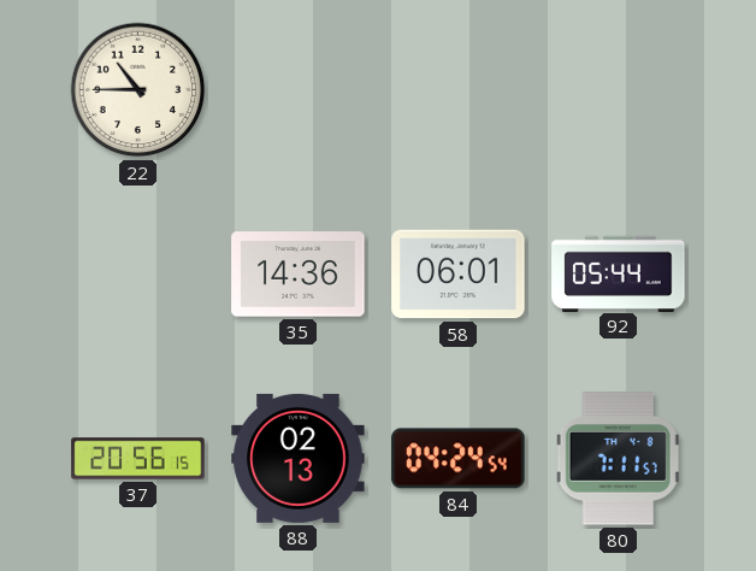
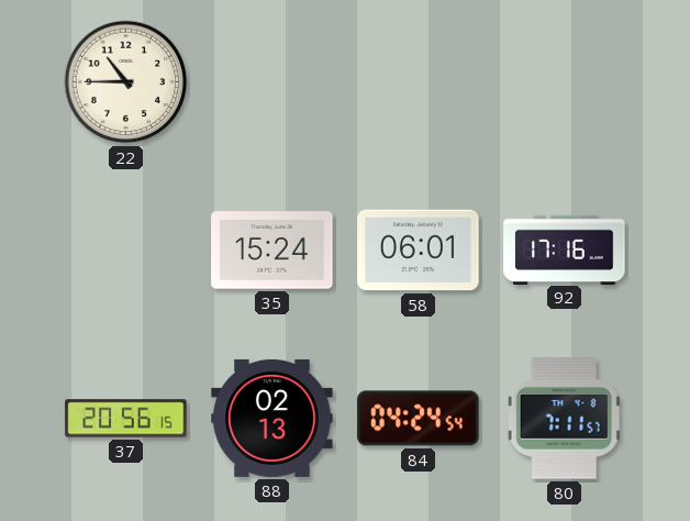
35: 14:36 -> 15:24 (272, 251)
92: 05:44 -> 17:16 (565, 250)
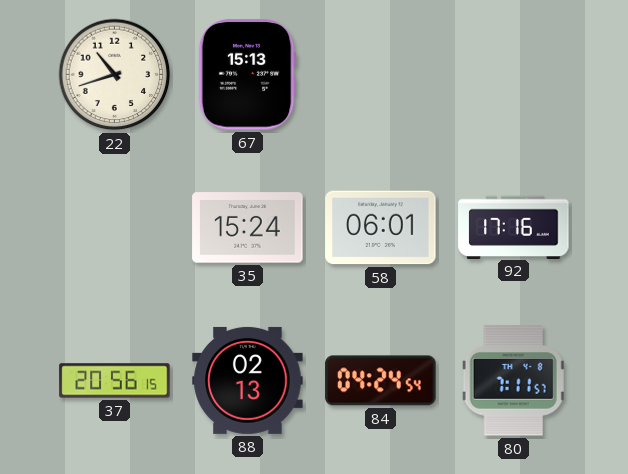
22: 10:45 -> 10:42 (115, 75)
67: none -> 15:13 (247, 75)
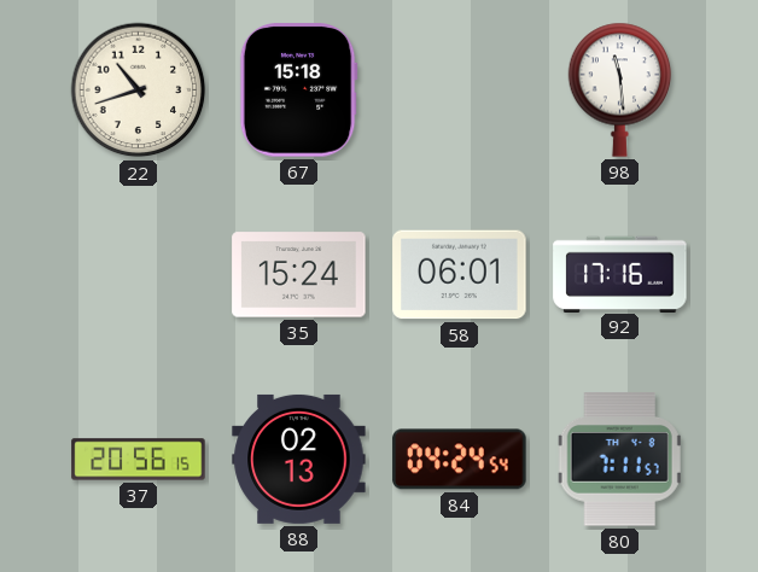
67: 15:13 -> 15:18 (298, 91)
98: none -> 11:29 (620, 89)
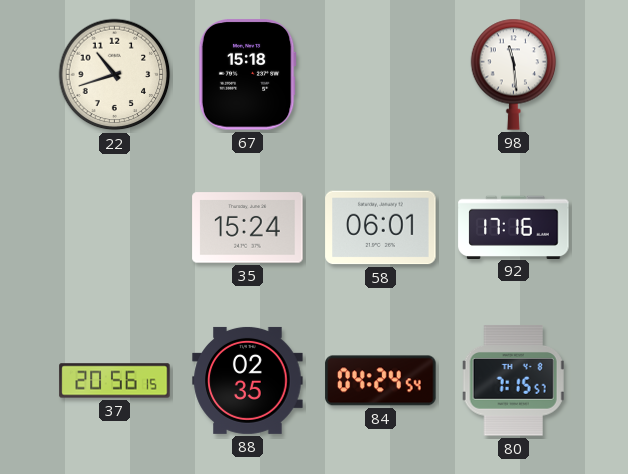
88: 02:13 -> 02:35 (248, 380)
80: 7:11 -> 7:15 (513, 381)
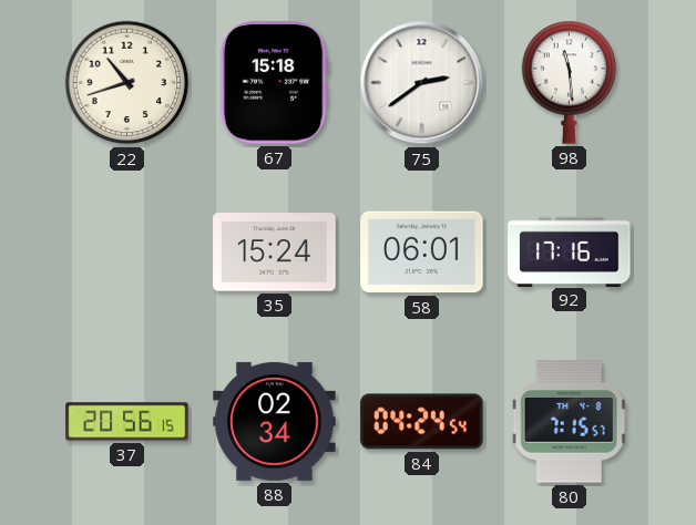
75: none -> 2:39 (422, 83)
88: 02:35 -> 02:34 (275, 421)
